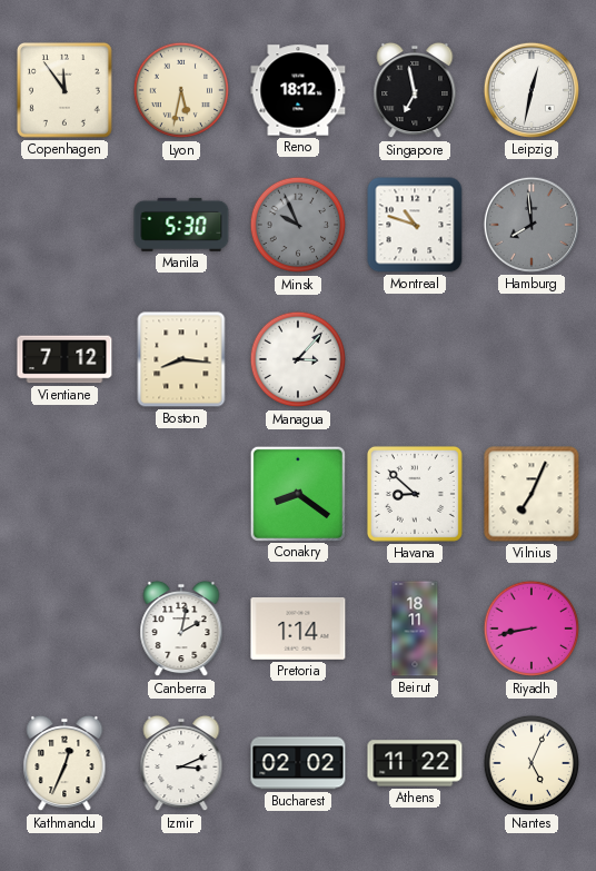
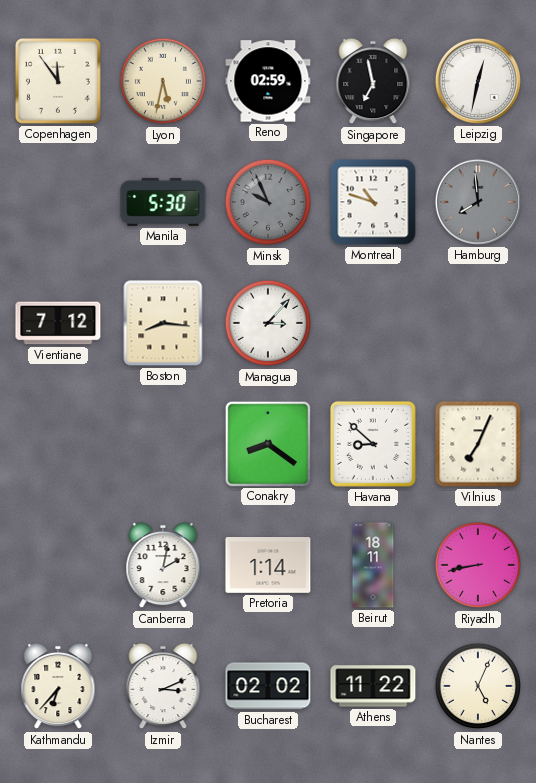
Reno: 18:12 -> 02:59 (268, 81)
Kathmandu: 12:34 -> 6:37 (58, 686)
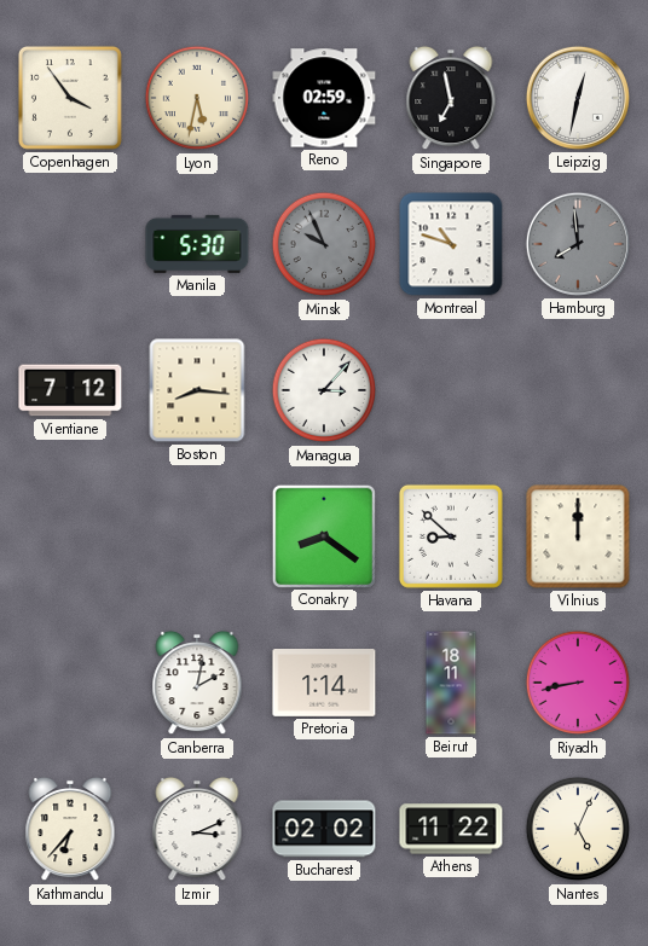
Copenhagen: 11:54 -> 3:54 (70, 98)
Vilnius: 7:04 -> 12:00 (578, 536)
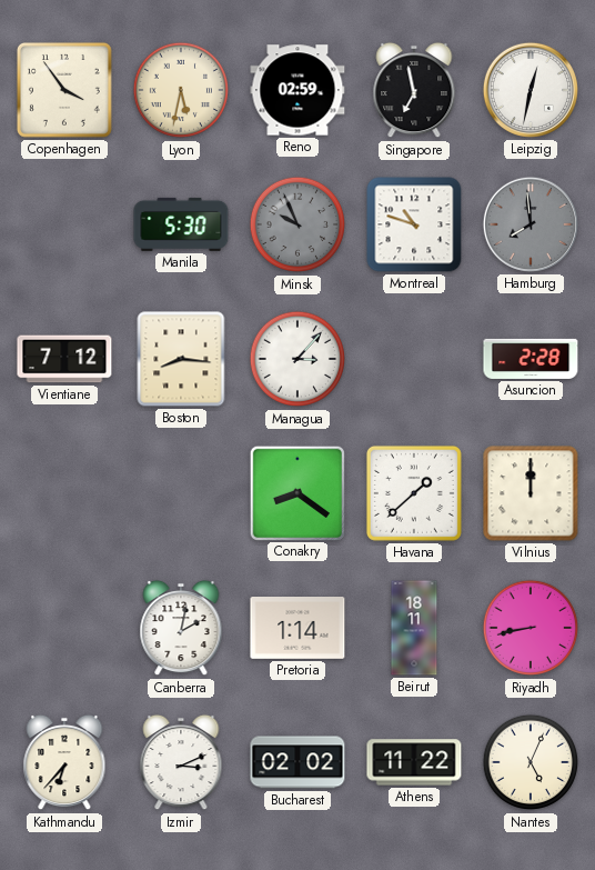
Asuncion: none -> 2:28 (531, 359)
Havana: 8:52 -> 1:38 (414, 493)
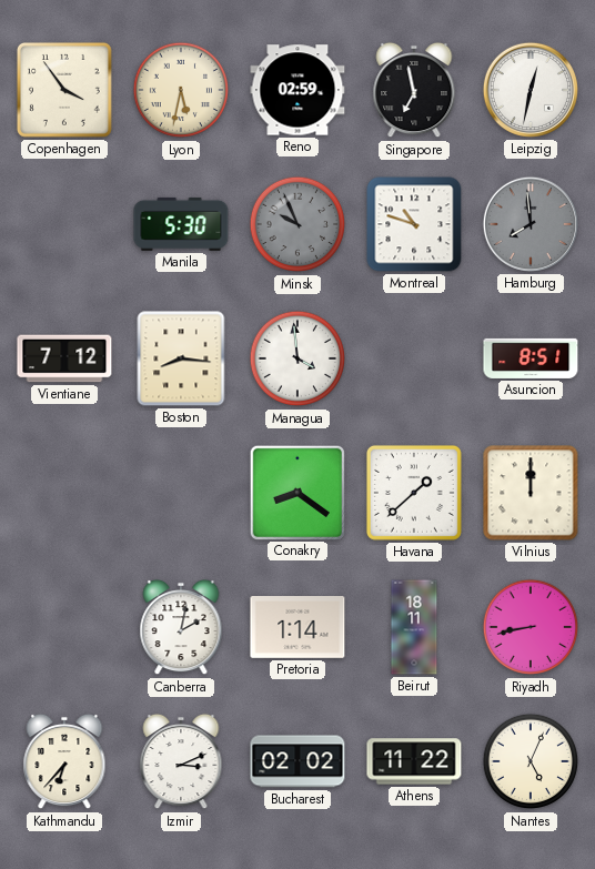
Managua: 3:07 -> 3:59 (297, 358)
Asuncion: 2:28 -> 8:51 (531, 358)
